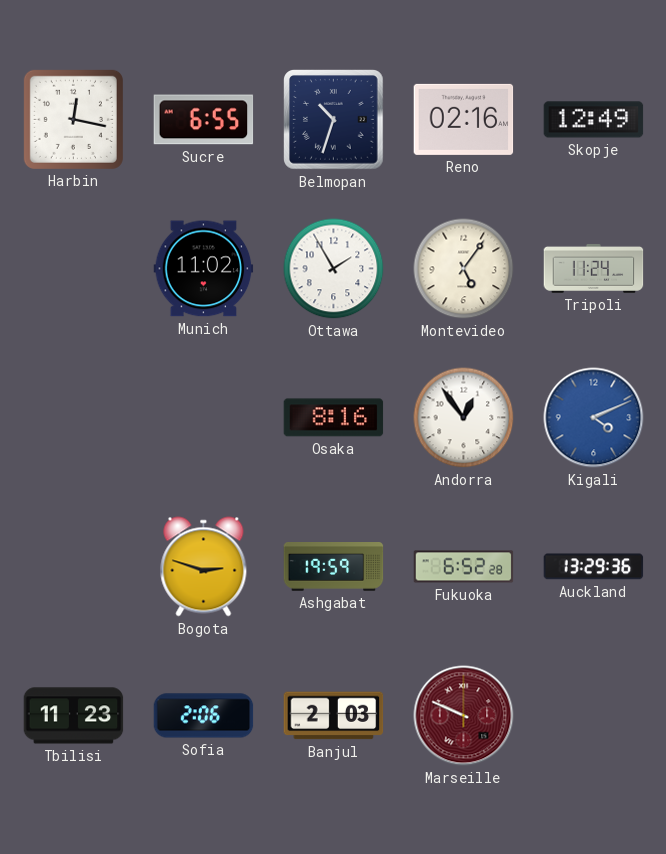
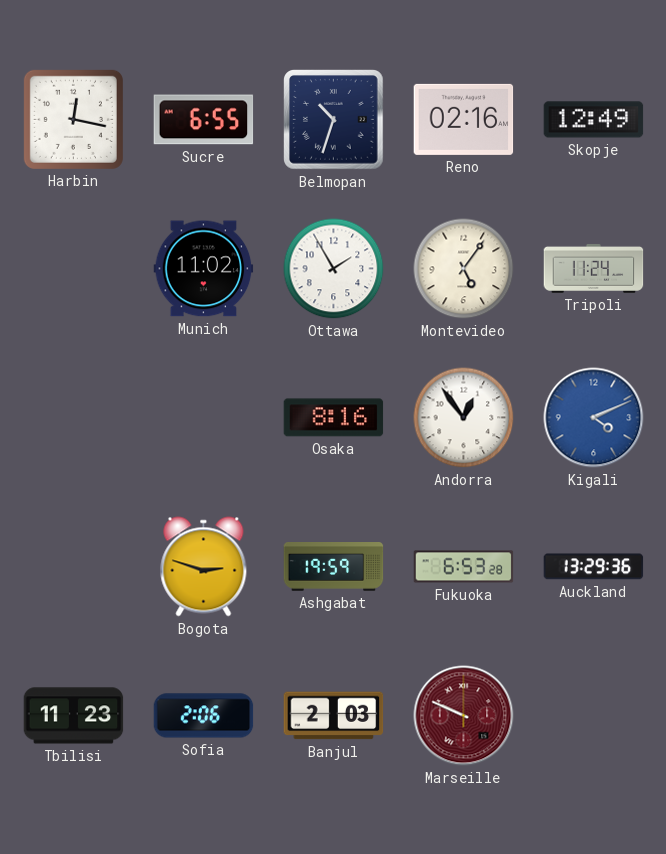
Fukuoka: 6:52 -> 6:53 (464, 567)
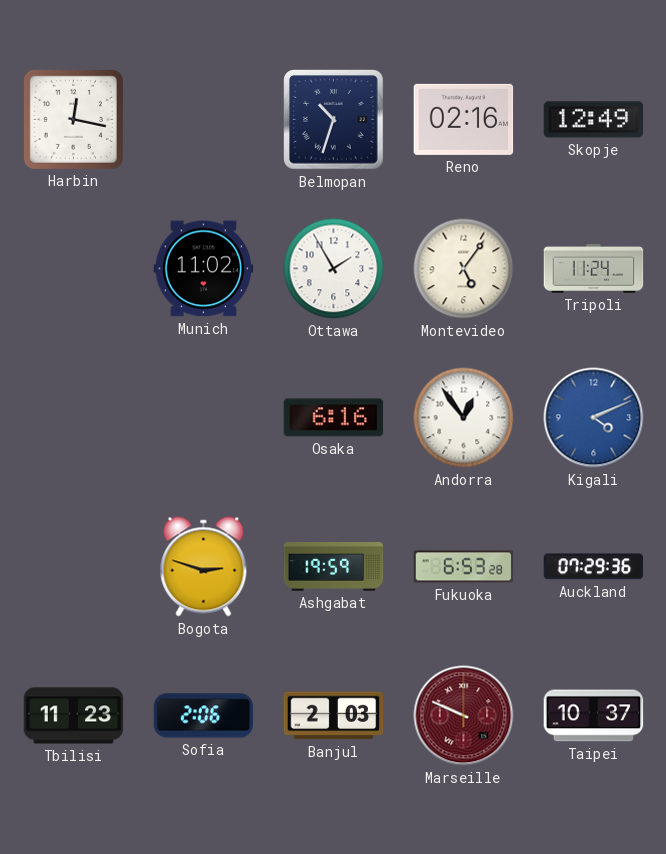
Sucre: 6:55 -> none (204, 120)
Osaka: 8:16 -> 6:16 (334, 418)
Auckland: 13:29 -> 07:29 (594, 567)
Taipei: none -> 10:37 (594, 716)
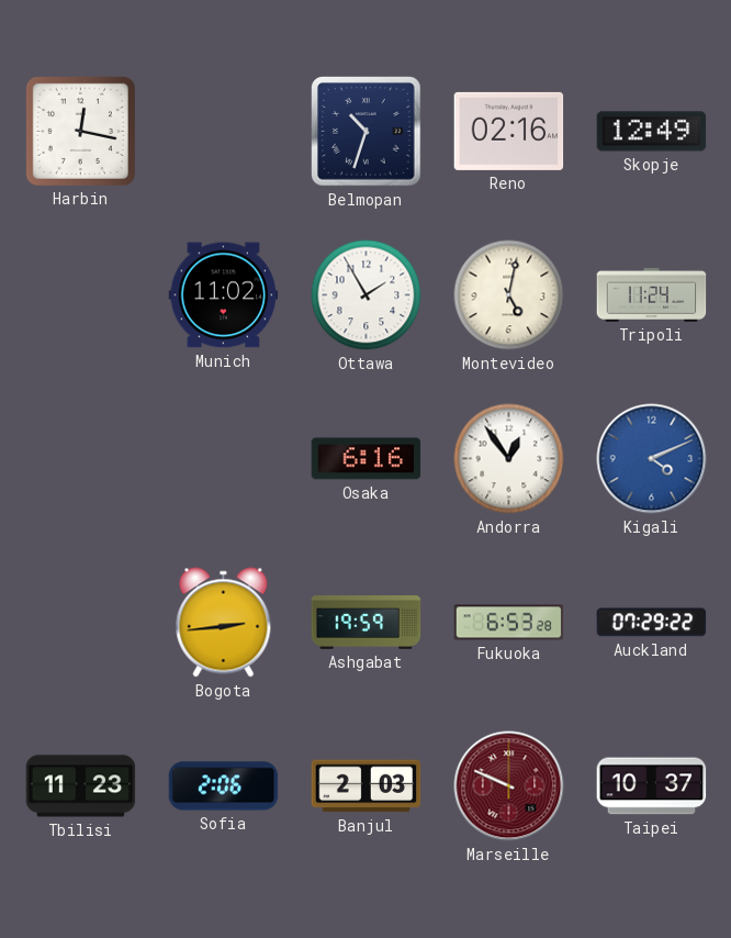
Montevideo: 5:06 -> 5:02 (509, 295)
Bogota: 2:48 -> 2:44 (224, 623)
Auckland: 07:29:36 -> 07:29:22 (652, 623)
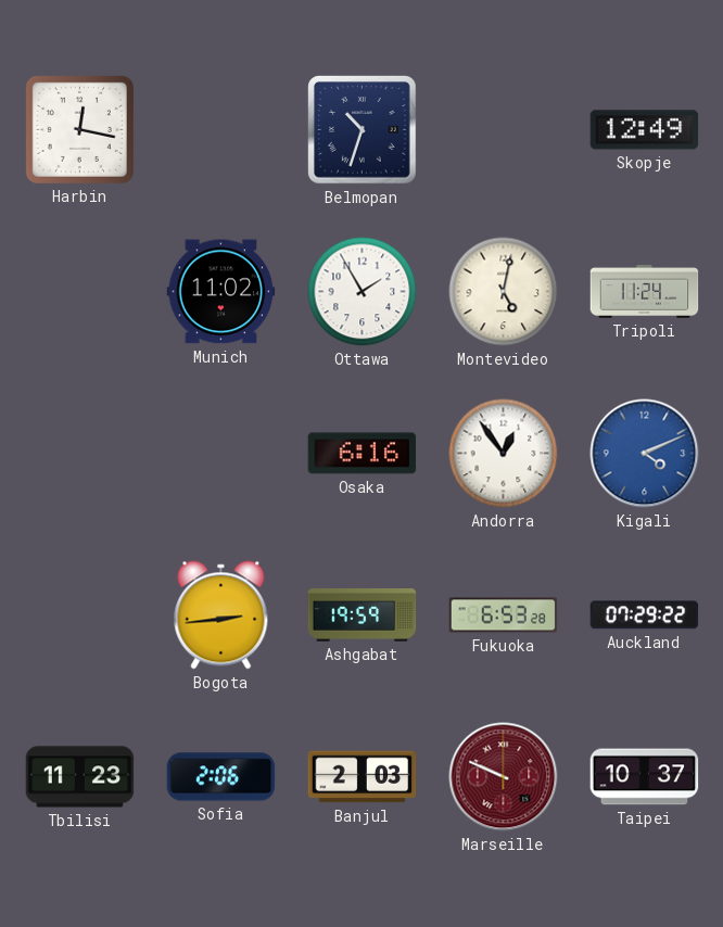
Reno: 02:16 -> none (509, 131)
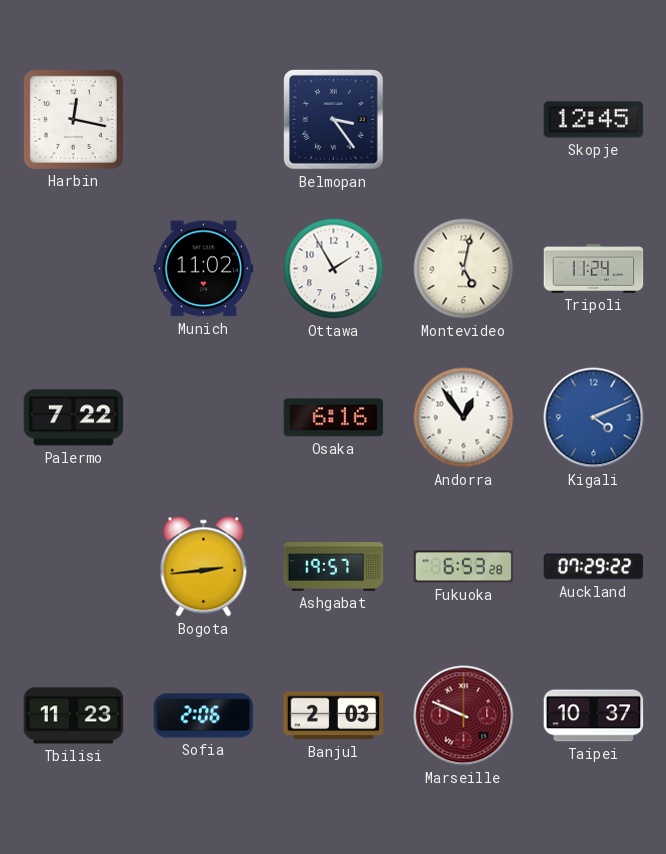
Belmopan: 10:33 -> 3:24 (334, 120)
Skopje: 12:49 -> 12:45 (594, 120)
Palermo: none -> 7:22 (74, 418)
Ashgabat: 19:59 -> 19:57 (334, 567)
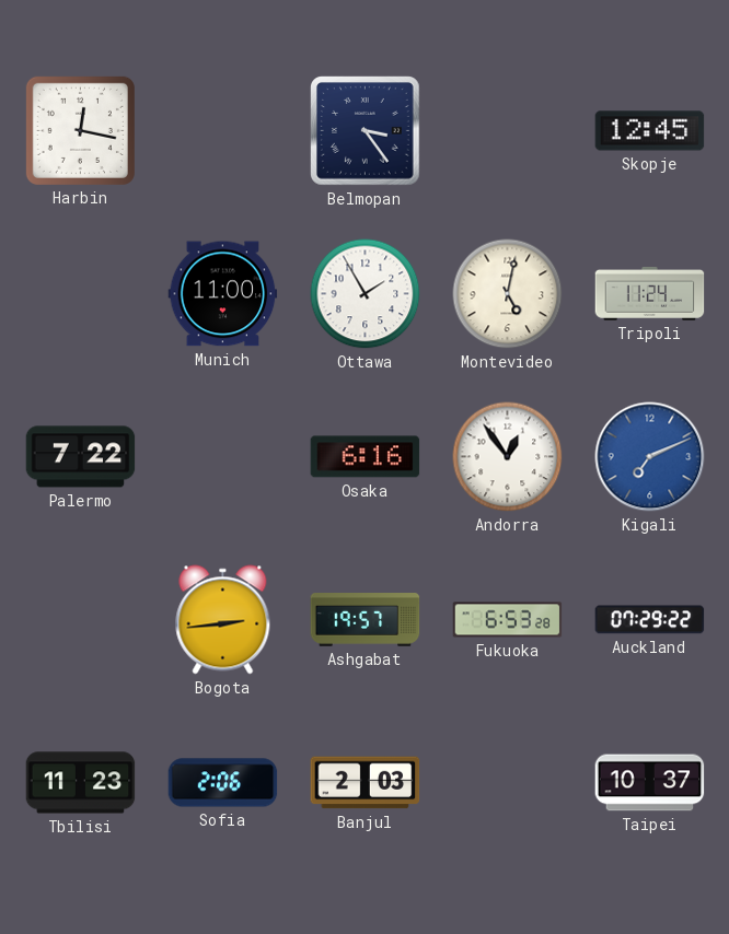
Munich: 11:02 -> 11:00 (223, 294)
Kigali: 4:11 -> 7:11 (650, 457)
Marseille: 9:49 -> none (464, 716)
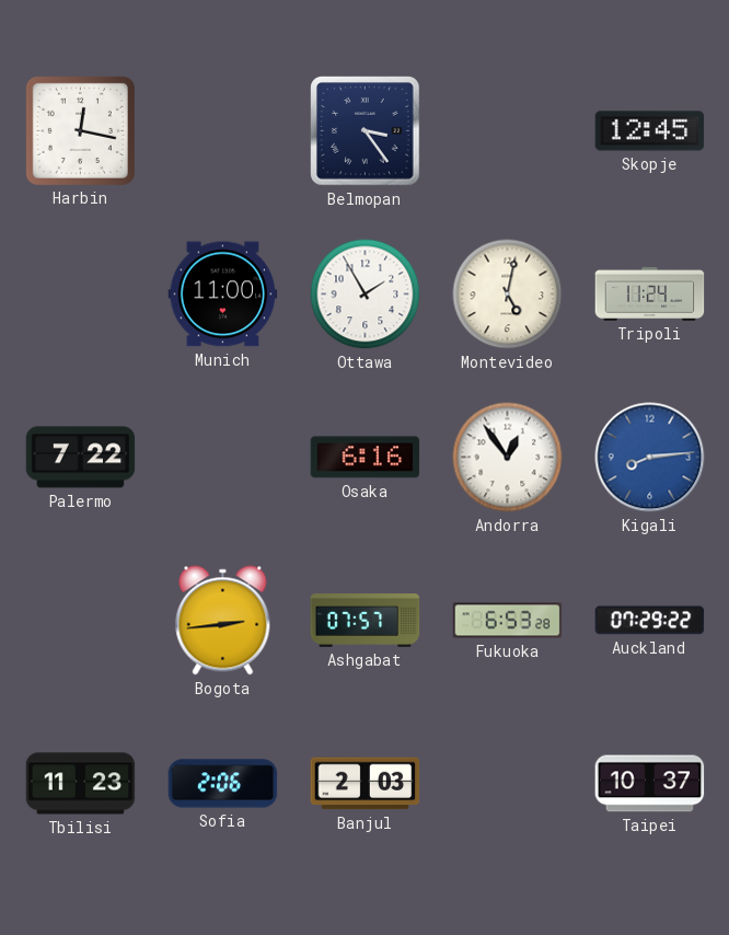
Kigali: 7:11 -> 8:14 (650, 458)
Ashgabat: 19:57 -> 07:57 (366, 621)
